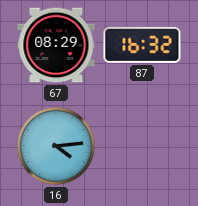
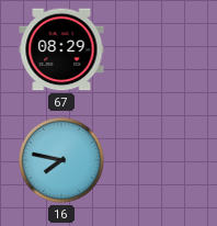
87: 16:32 -> none (142, 45)
16: 4:14 -> 7:47 (61, 160)
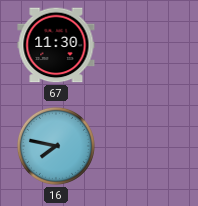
67: 08:29 -> 11:30 (56, 45)
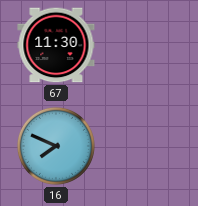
16: 7:47 -> 7:49 (56, 146)
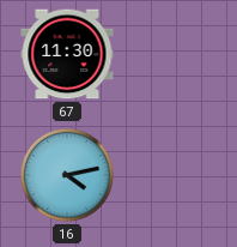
16: 7:49 -> 4:13 (67, 175)
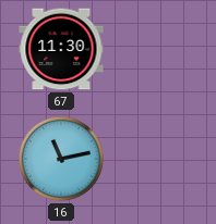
16: 4:13 -> 11:13 (61, 159)
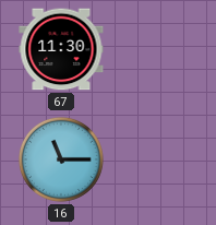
16: 11:13 -> 11:15 (61, 159)
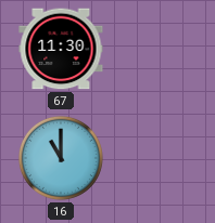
16: 11:15 -> 11:00 (61, 158)
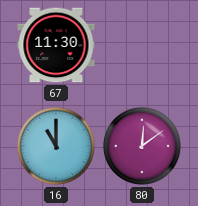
80: none -> 12:09 (142, 146)
